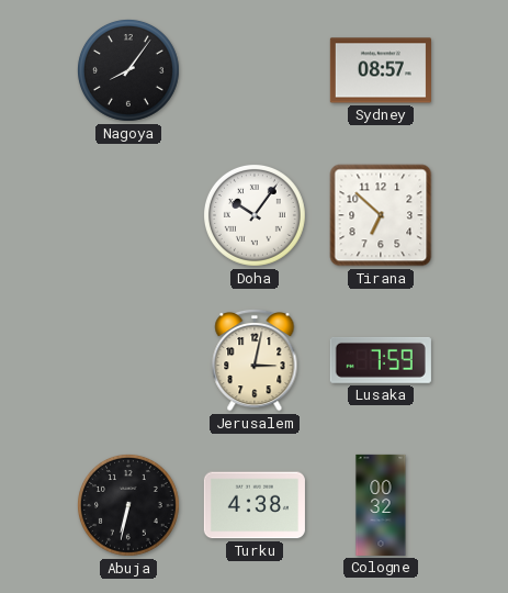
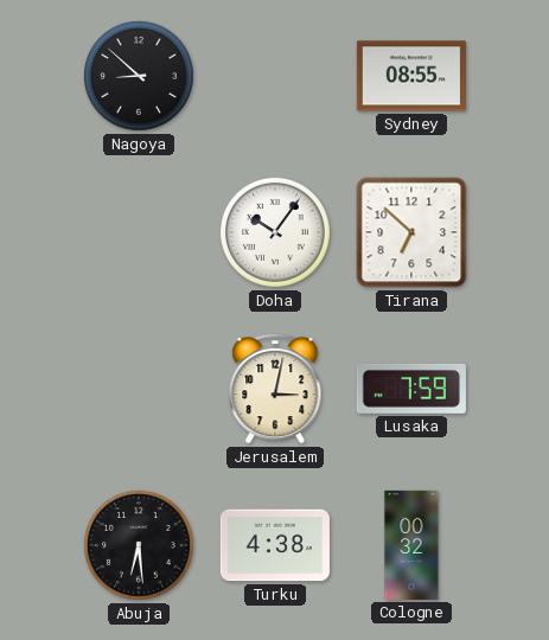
Nagoya: 8:06 -> 8:52 (139, 76)
Sydney: 08:57 -> 08:55 (411, 76)
Abuja: 6:32 -> 6:29 (139, 545)
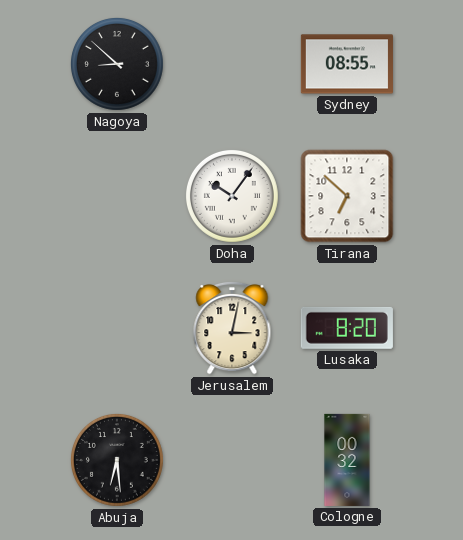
Lusaka: 7:59 -> 8:20 (347, 328)
Turku: 4:38 -> none (275, 545)
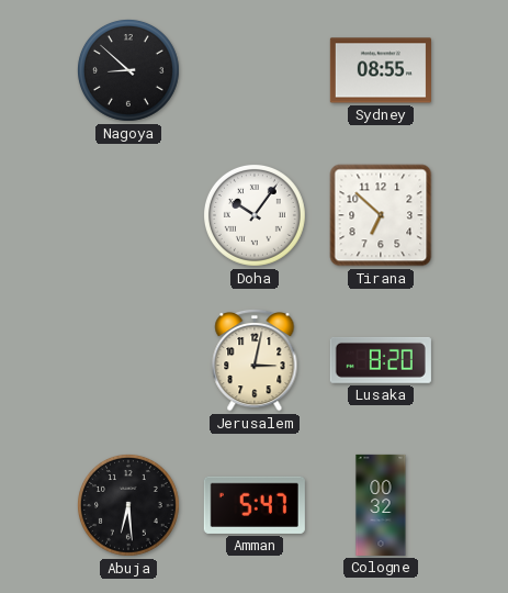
Amman: none -> 5:47 (255, 505)
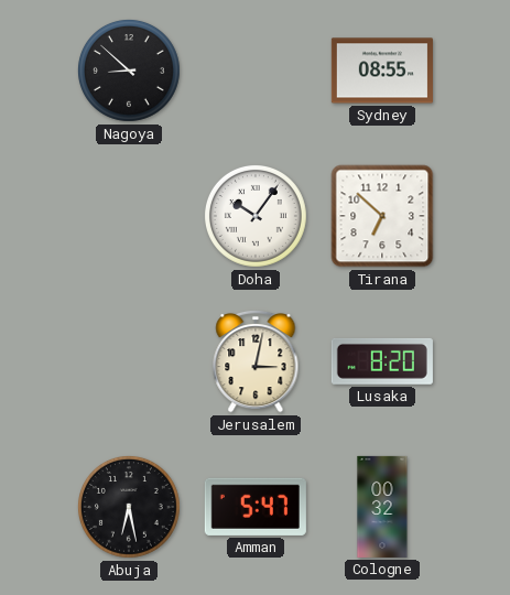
Abuja: 6:29 -> 6:28 (129, 507)
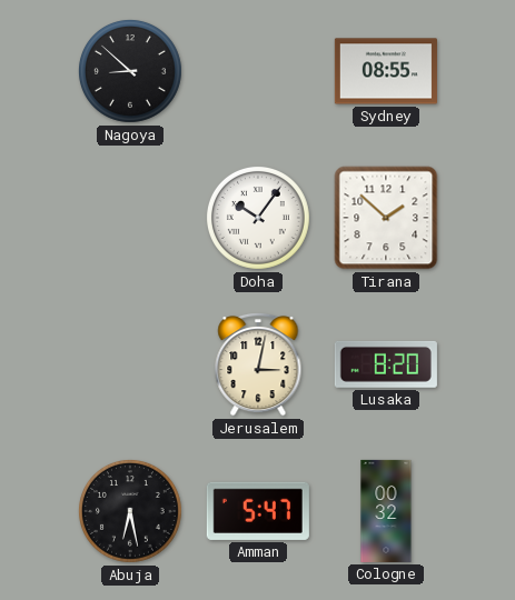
Tirana: 6:52 -> 1:52 (386, 218)
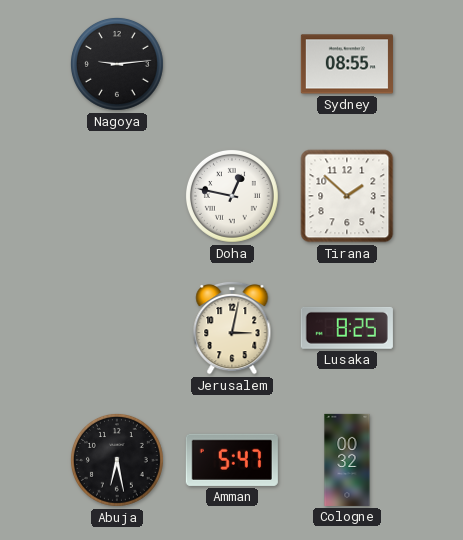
Nagoya: 8:52 -> 9:14 (117, 64)
Doha: 10:06 -> 12:47 (232, 196)
Lusaka: 8:20 -> 8:25 (347, 328)
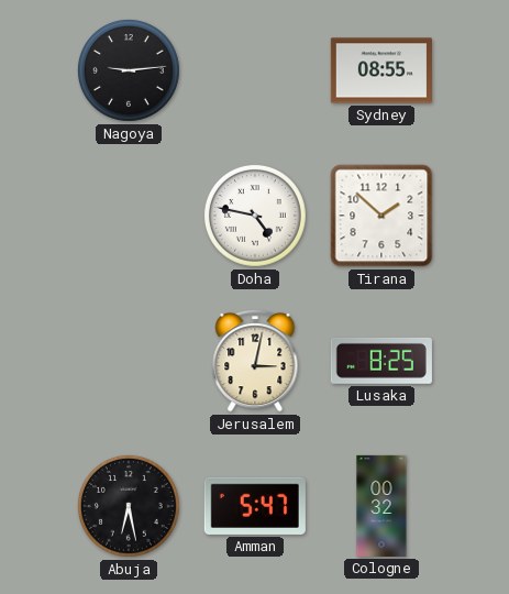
Doha: 12:47 -> 4:47 (255, 216)
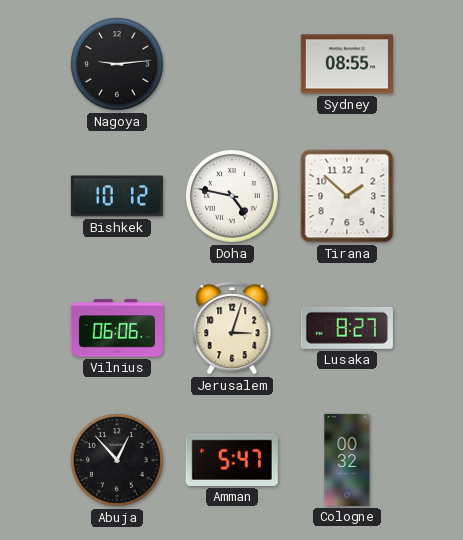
Bishkek: none -> 10:12 (117, 196)
Vilnius: none -> 06:06 (117, 328)
Jerusalem: 3:02 -> 3:03 (232, 328)
Lusaka: 8:25 -> 8:27 (347, 328)
Abuja: 6:28 -> 12:53 (117, 460)
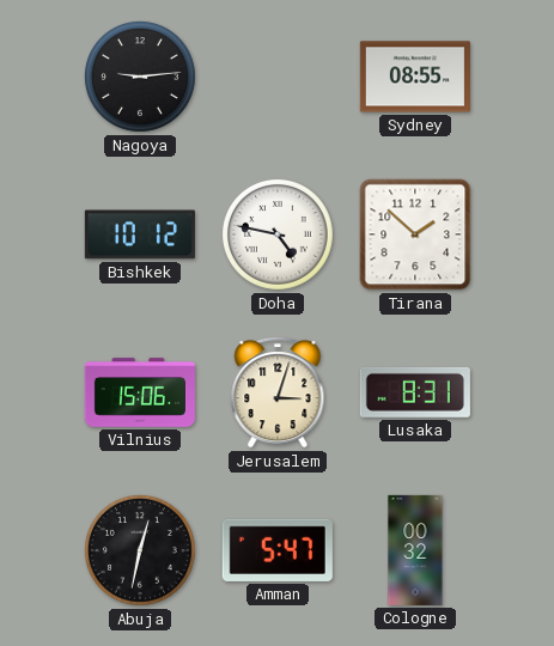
Vilnius: 06:06 -> 15:06 (140, 392)
Lusaka: 8:27 -> 8:31 (415, 392)
Abuja: 12:53 -> 12:32 (140, 550)
